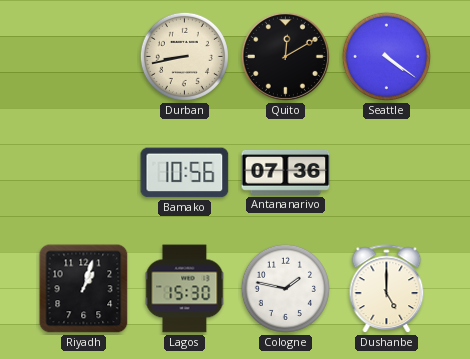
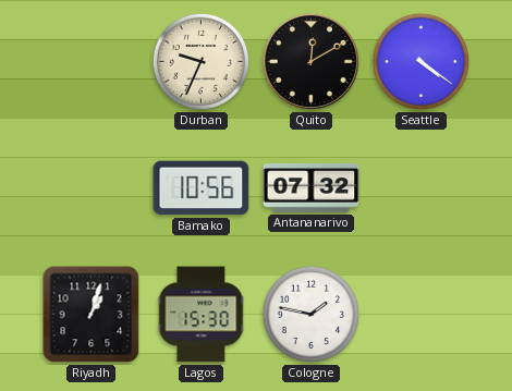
Durban: 8:43 -> 9:34 (200, 61)
Antananarivo: 07:36 -> 07:32 (312, 188)
Dushanbe: 5:00 -> none (387, 289)
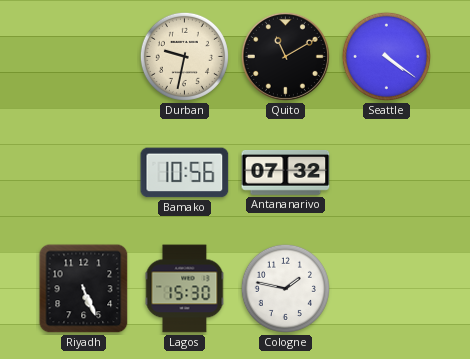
Durban: 9:34 -> 9:32 (184, 56)
Quito: 12:10 -> 11:10 (285, 56)
Riyadh: 1:03 -> 5:26 (84, 289)
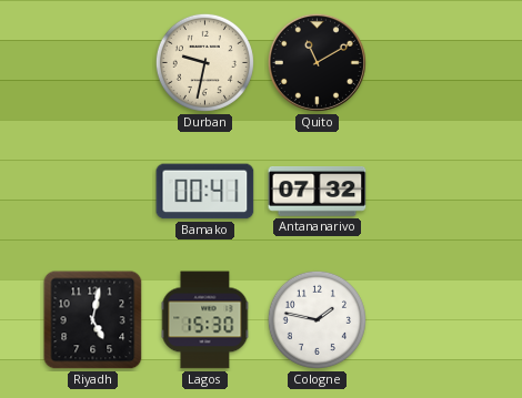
Seattle: 4:21 -> none (386, 56)
Bamako: 10:56 -> 00:41 (205, 192)
Riyadh: 5:26 -> 5:02 (93, 320)
